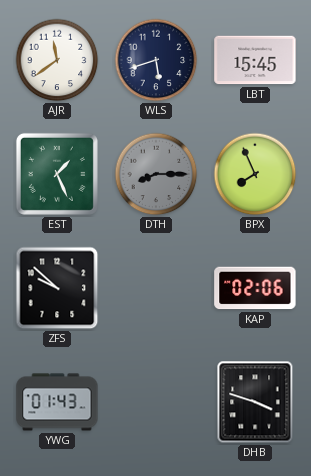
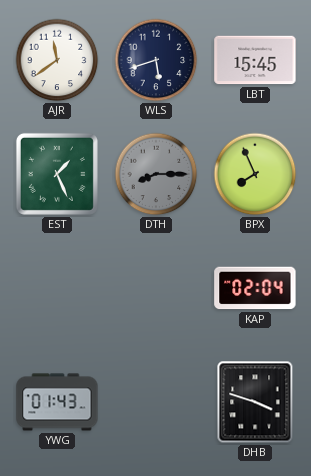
ZFS: 9:52 -> none (57, 288)
KAP: 02:06 -> 02:04 (255, 288)
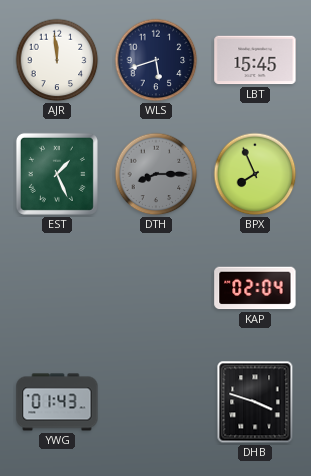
AJR: 11:39 -> 11:59 (57, 60)
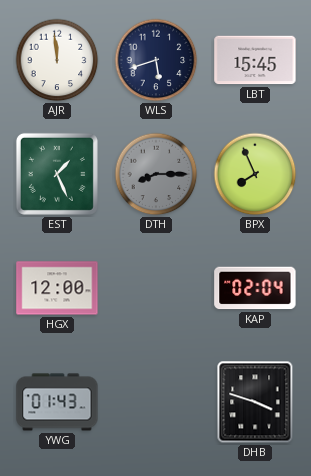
HGX: none -> 12:00 (57, 288)
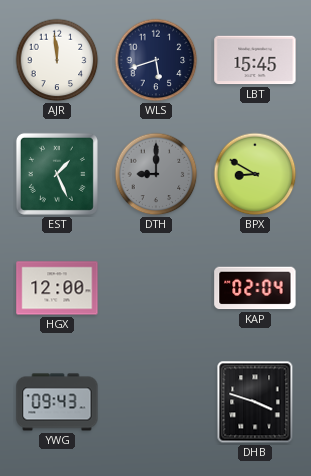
DTH: 8:15 -> 9:00 (156, 174)
BPX: 7:56 -> 8:50 (255, 174)
YWG: 01:43 -> 09:43 (57, 402)
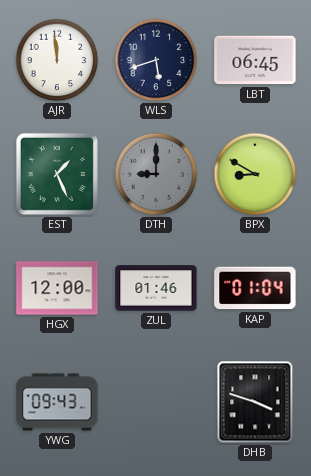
LBT: 15:45 -> 06:45 (255, 60)
ZUL: none -> 01:46 (156, 288)
KAP: 02:04 -> 01:04 (255, 288)
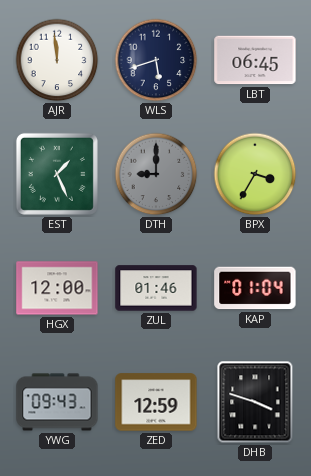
BPX: 8:50 -> 3:35 (255, 174)
ZED: none -> 12:59 (156, 402)
